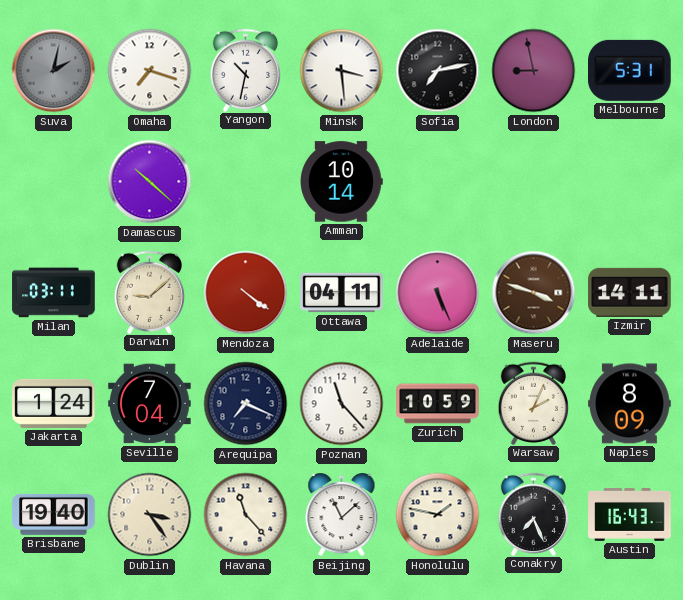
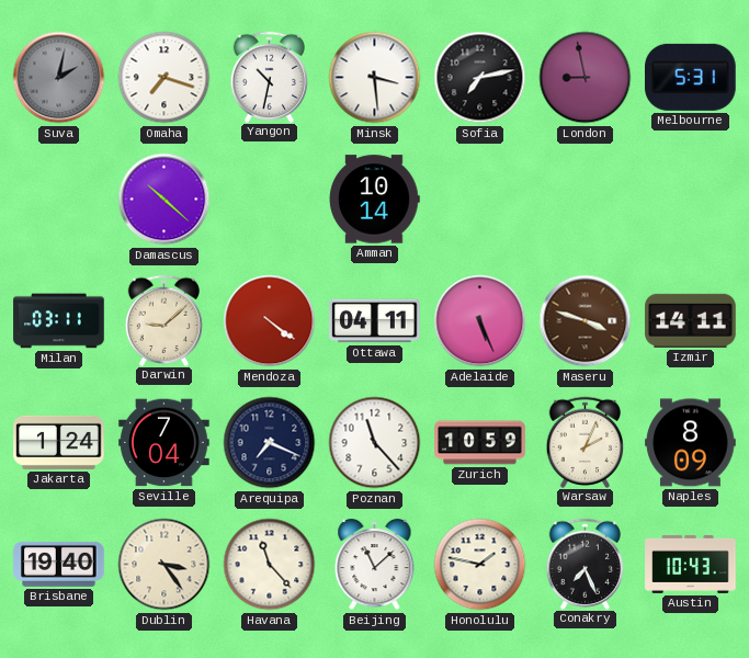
Austin: 16:43 -> 10:43 (691, 564)
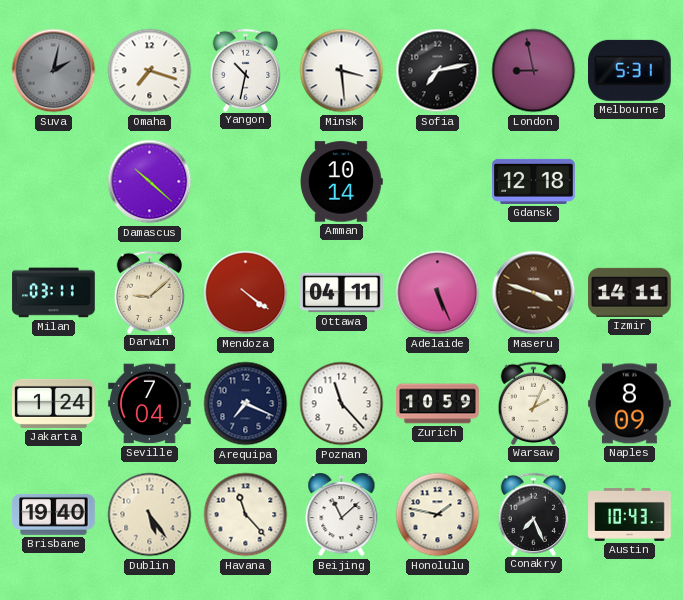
Gdansk: none -> 12:18 (534, 181)
Dublin: 3:24 -> 5:24 (150, 515)
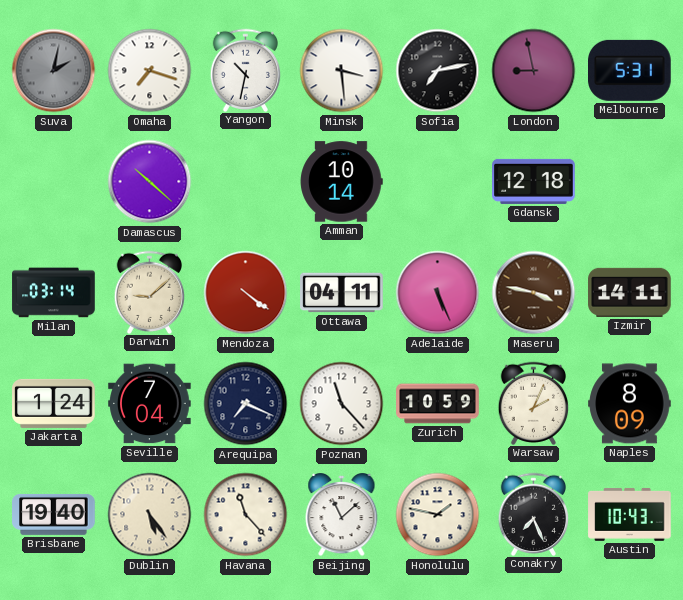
Milan: 03:11 -> 03:14 (54, 293)
Maseru: 3:48 -> 3:47 (534, 293)
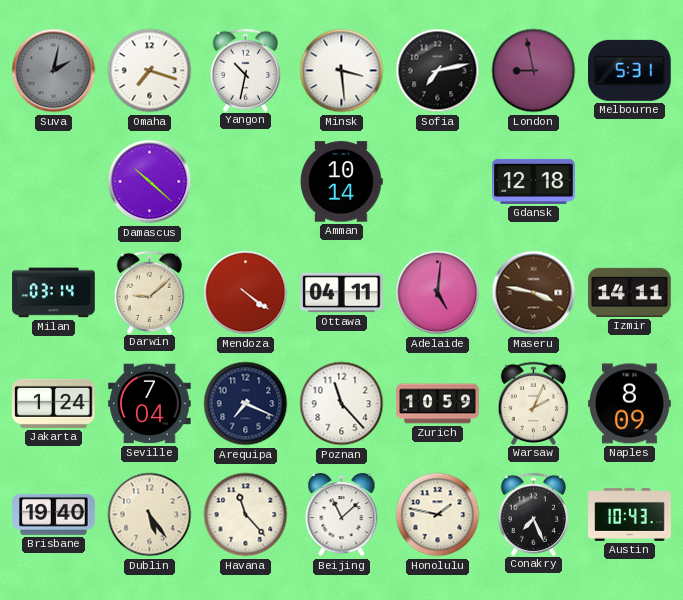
Adelaide: 5:26 -> 5:01 (438, 293)
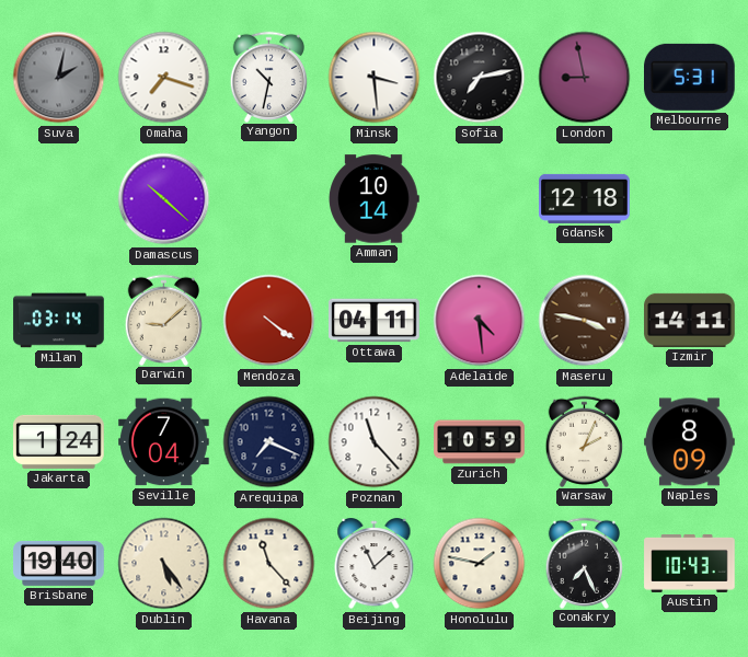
Adelaide: 5:01 -> 4:29 (480, 321)
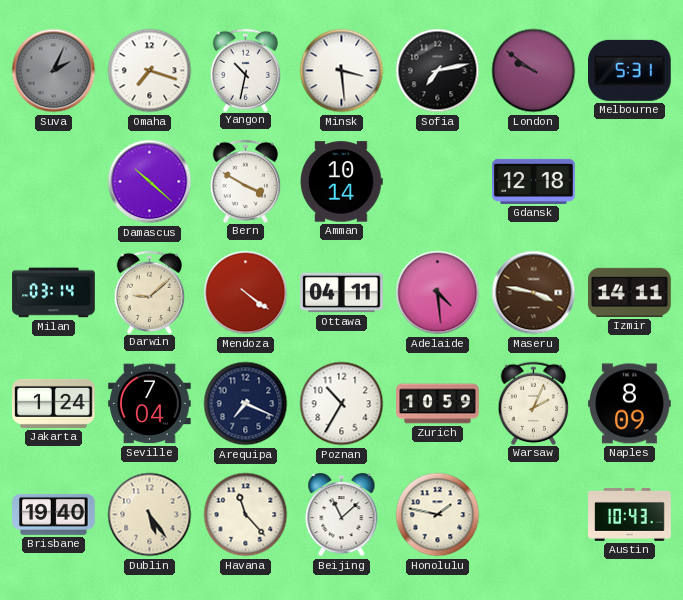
Suva: 2:02 -> 2:04 (54, 71)
London: 8:58 -> 9:51 (534, 71)
Bern: none -> 3:50 (246, 181)
Poznan: 11:23 -> 10:35 (342, 404)
Conakry: 7:26 -> none (585, 563)
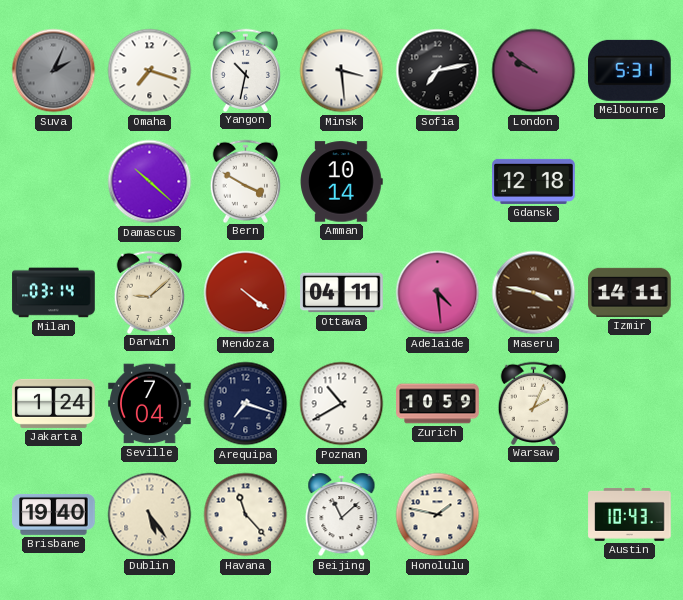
Arequipa: 7:19 -> 7:18 (246, 404)
Poznan: 10:35 -> 10:40 (342, 404)
Naples: 8:09 -> none (630, 404)
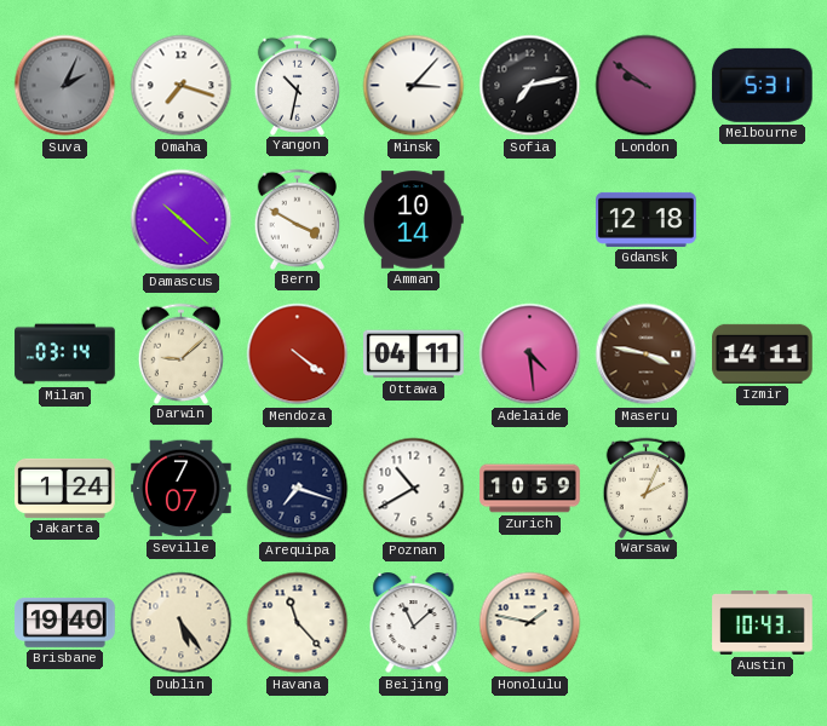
Minsk: 3:29 -> 3:07 (414, 86)
Seville: 7:04 -> 7:07 (182, 489)
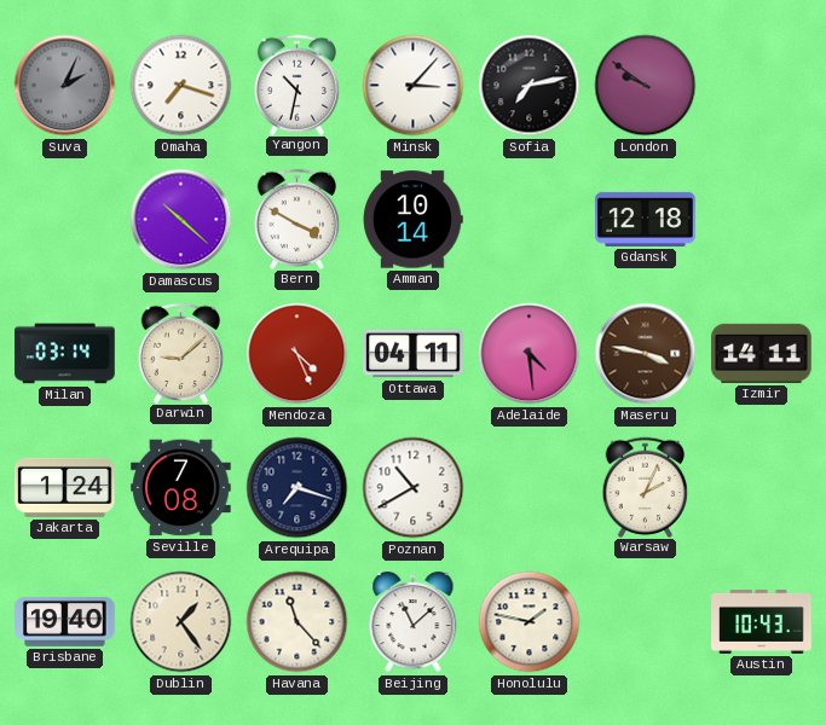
Melbourne: 5:31 -> none (763, 85)
Mendoza: 4:21 -> 4:26 (298, 354)
Seville: 7:07 -> 7:08 (181, 488)
Zurich: 10:59 -> none (530, 489)
Dublin: 5:24 -> 1:24 (181, 622)
